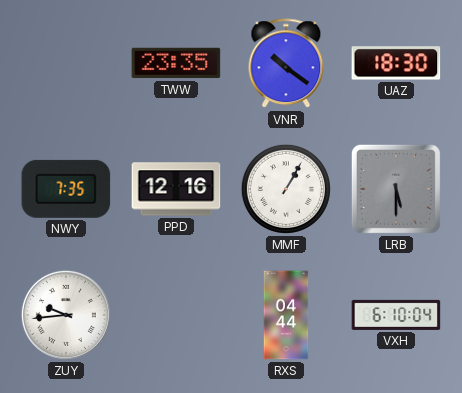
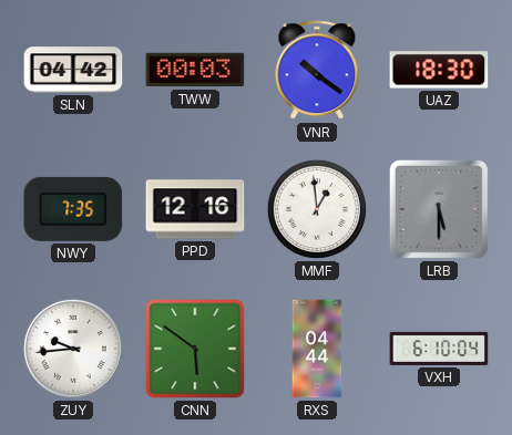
SLN: none -> 04:42 (73, 70)
TWW: 23:35 -> 00:03 (195, 70)
MMF: 1:05 -> 12:59 (317, 209)
CNN: none -> 5:51 (195, 349)
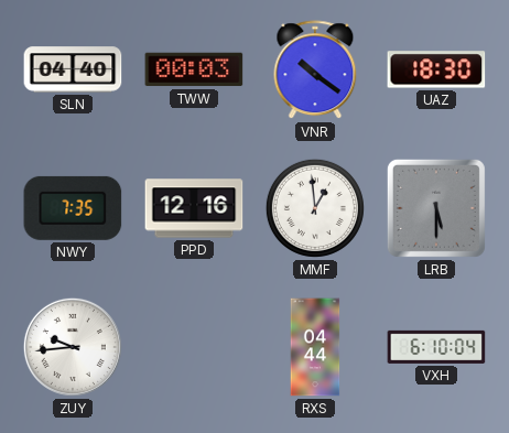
SLN: 04:42 -> 04:40 (73, 69)
CNN: 5:51 -> none (195, 349)
